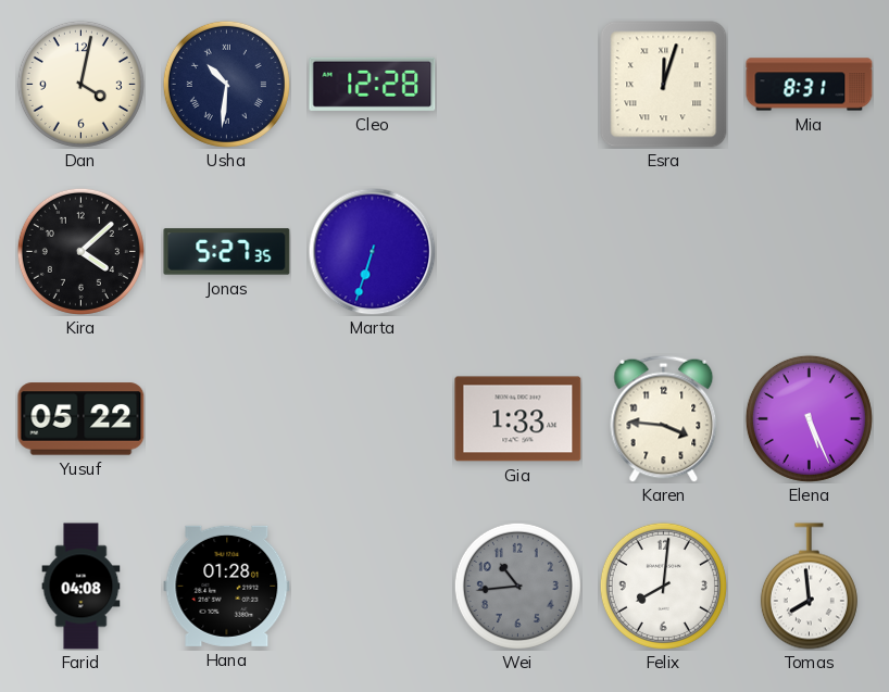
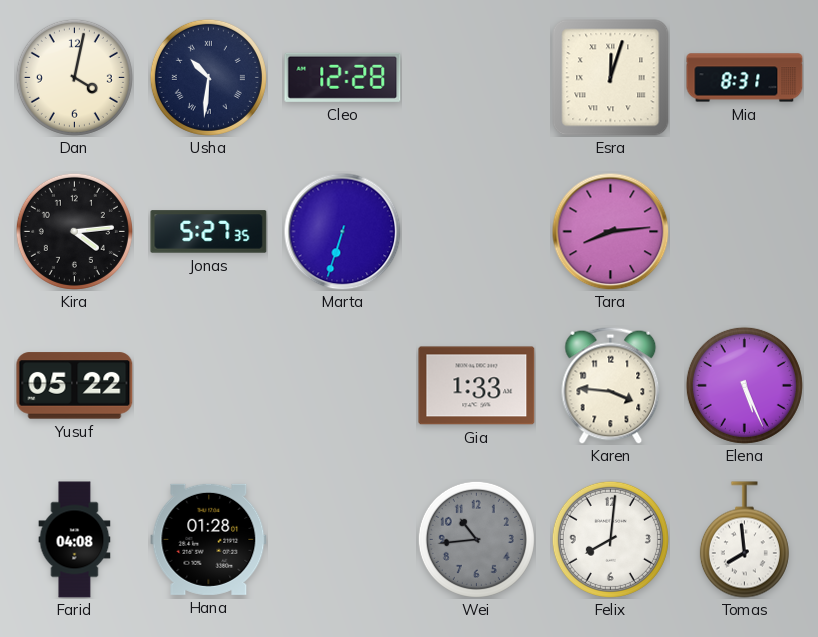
Kira: 4:08 -> 4:14 (74, 231)
Tara: none -> 8:14 (610, 231)
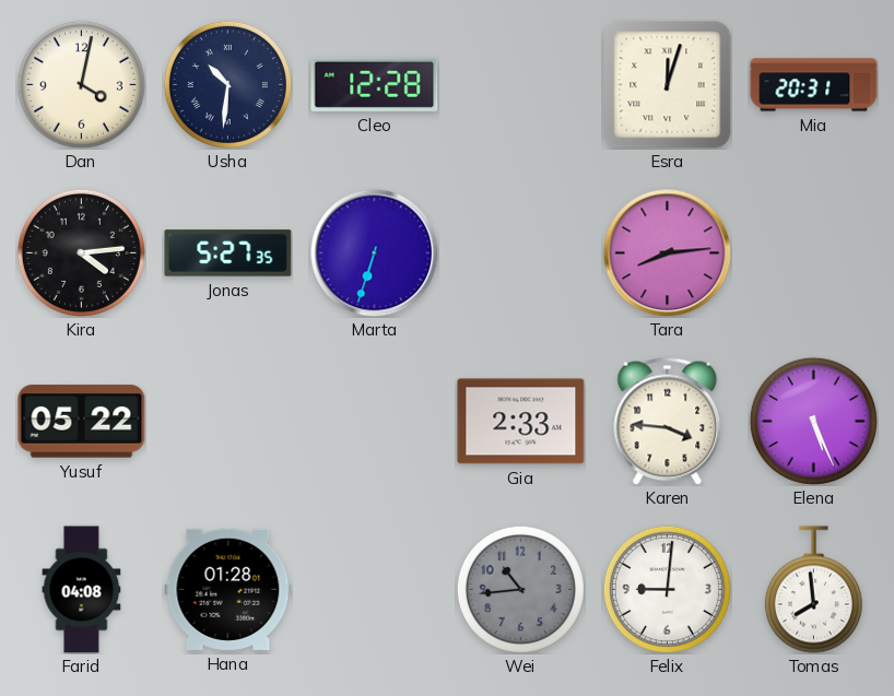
Mia: 8:31 -> 20:31 (814, 85)
Gia: 1:33 -> 2:33 (521, 422)
Felix: 8:01 -> 9:01 (667, 589)
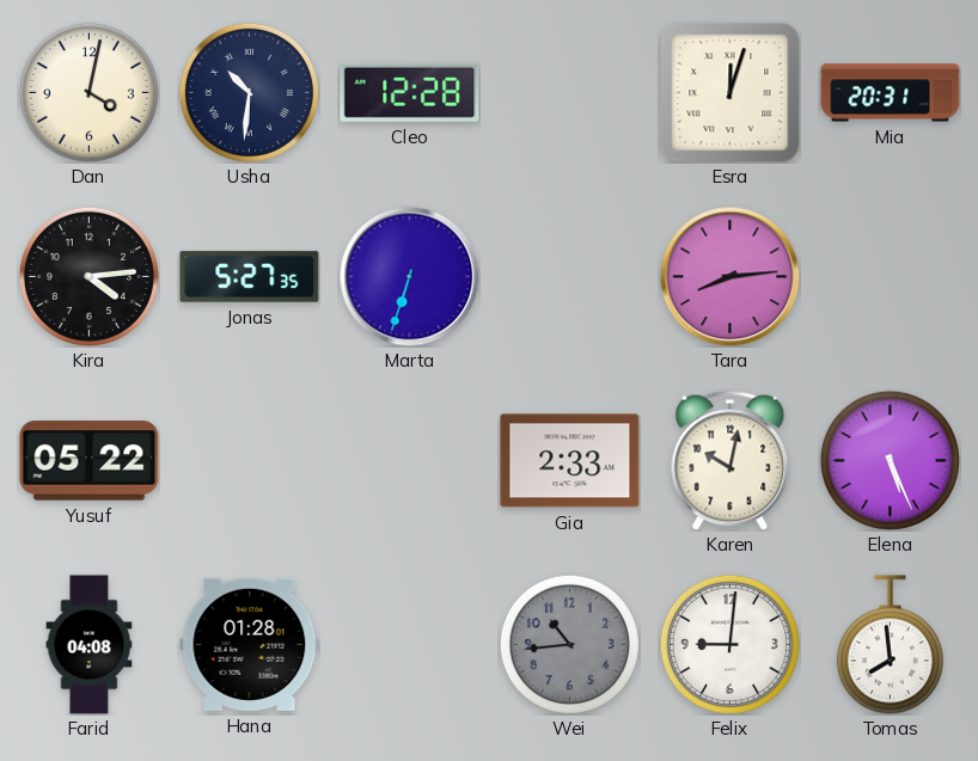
Karen: 3:46 -> 10:02 (731, 460)
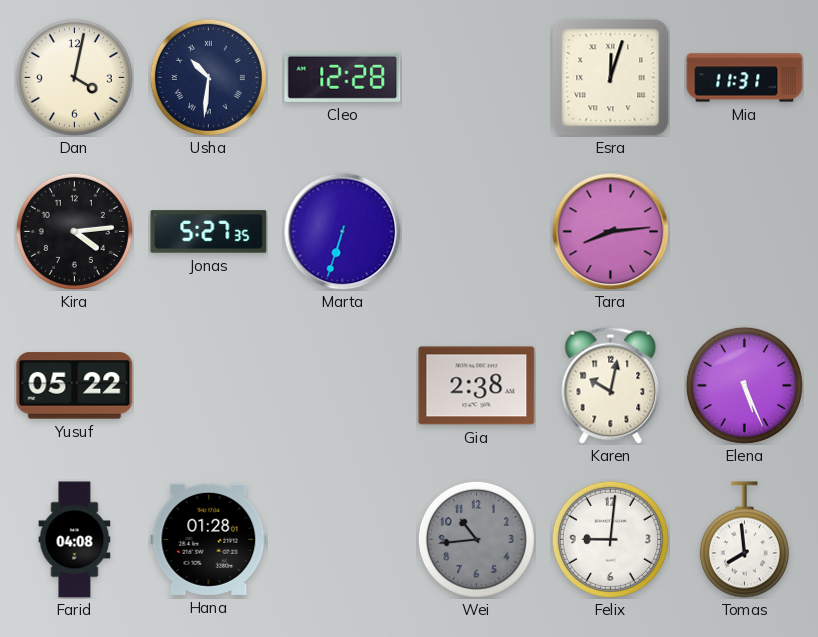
Mia: 20:31 -> 11:31 (745, 78)
Gia: 2:33 -> 2:38 (477, 386)
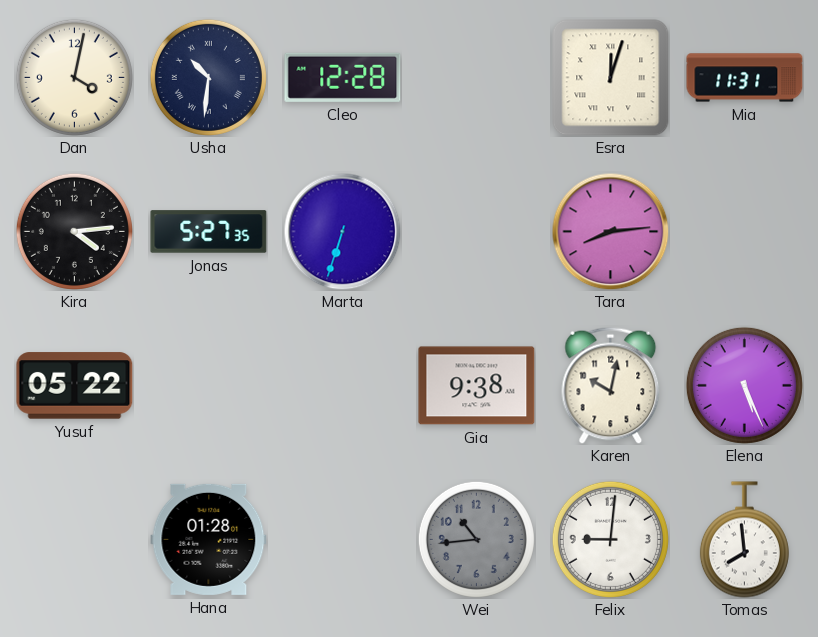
Gia: 2:38 -> 9:38 (477, 386)
Farid: 04:08 -> none (75, 540)
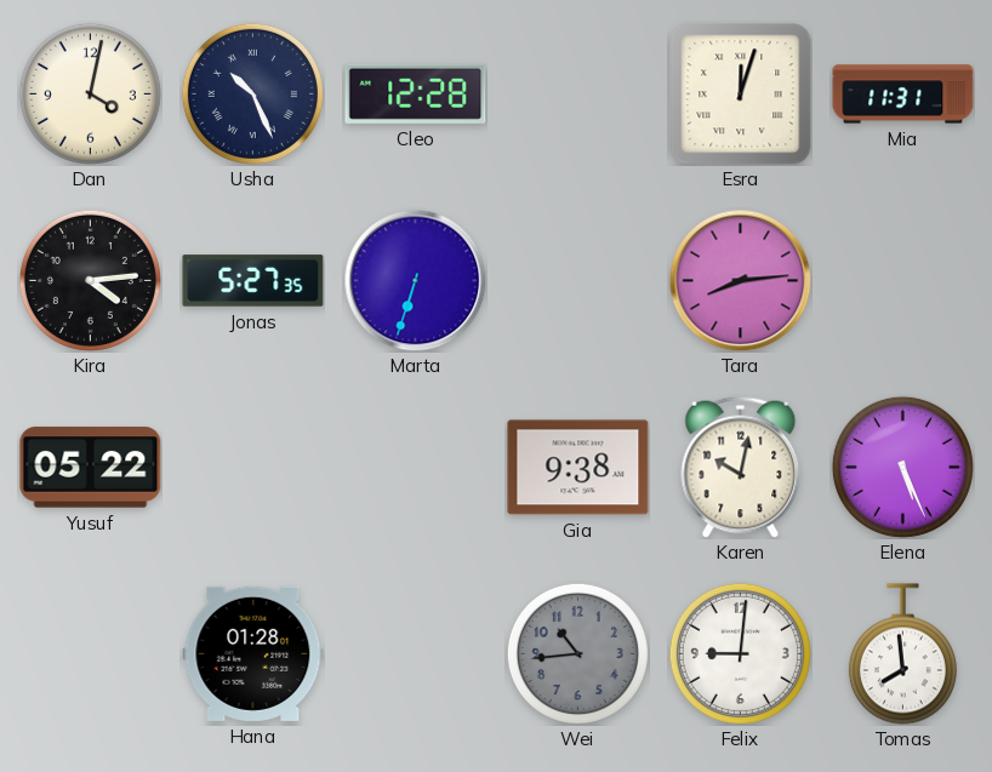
Usha: 10:31 -> 10:26 (252, 93)
